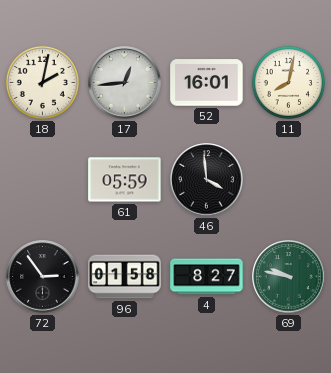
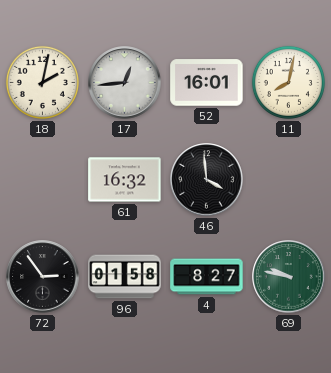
61: 05:59 -> 16:32 (125, 180)
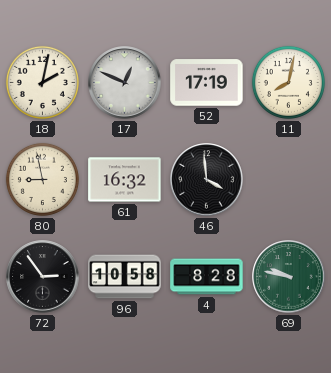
17: 12:44 -> 12:49 (125, 83)
52: 16:01 -> 17:19 (207, 83)
80: none -> 8:58 (42, 179)
96: 01:58 -> 10:58 (125, 277)
4: 8:27 -> 8:28 (207, 277)
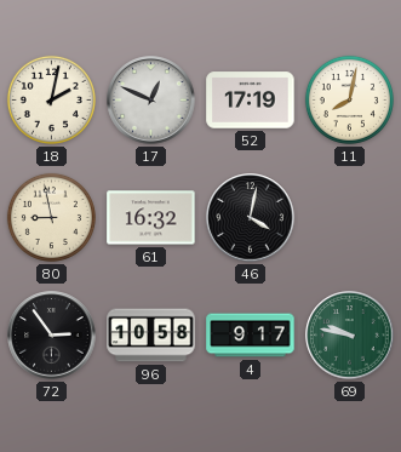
46: 3:59 -> 4:02 (251, 218)
4: 8:28 -> 9:17 (251, 336)
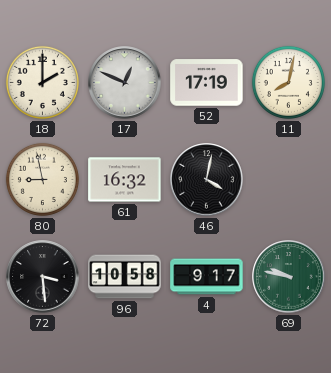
18: 2:02 -> 2:00 (42, 82)
72: 2:54 -> 3:29 (43, 277)
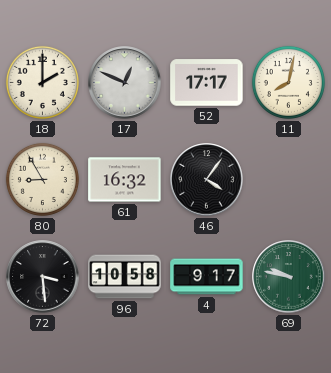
52: 17:19 -> 17:17 (207, 83)
80: 8:58 -> 8:55 (42, 179)
46: 4:02 -> 4:06 (207, 180)
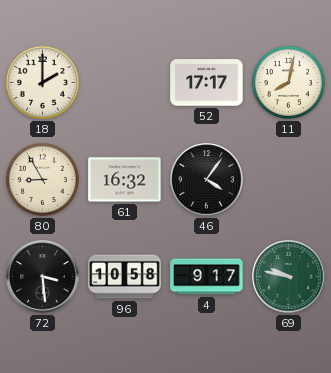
17: 12:49 -> none (125, 83)
